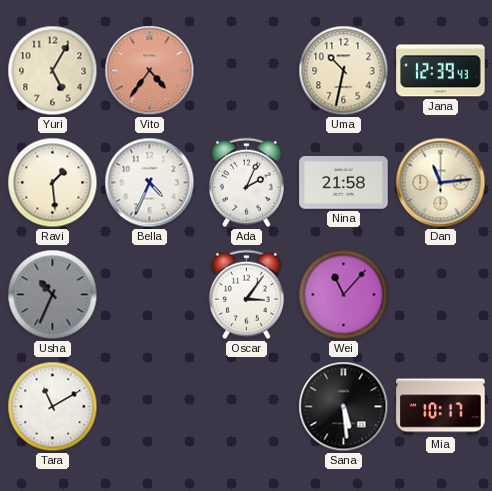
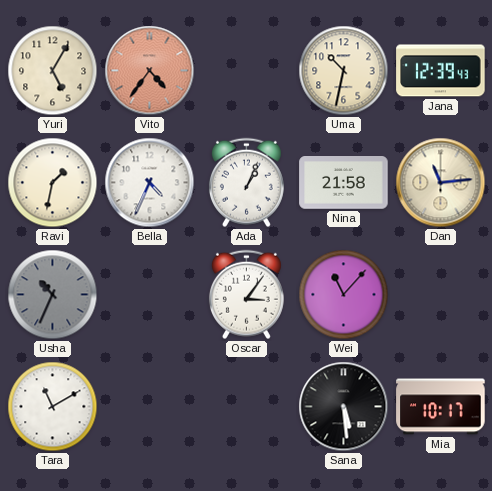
Ravi: 1:29 -> 1:32 (53, 183)
Ada: 2:04 -> 1:04 (246, 183)
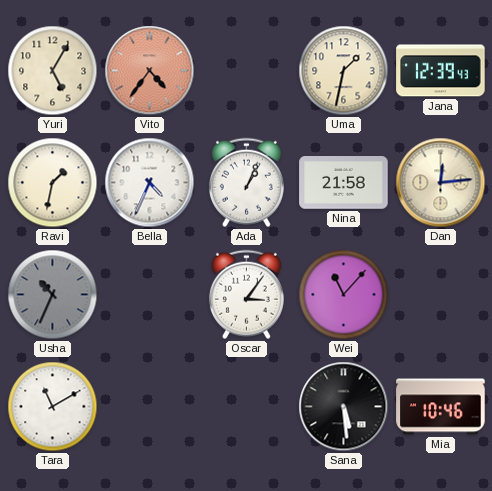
Uma: 10:32 -> 1:32 (344, 71)
Dan: 11:14 -> 12:14 (441, 183)
Mia: 10:17 -> 10:46 (441, 407)
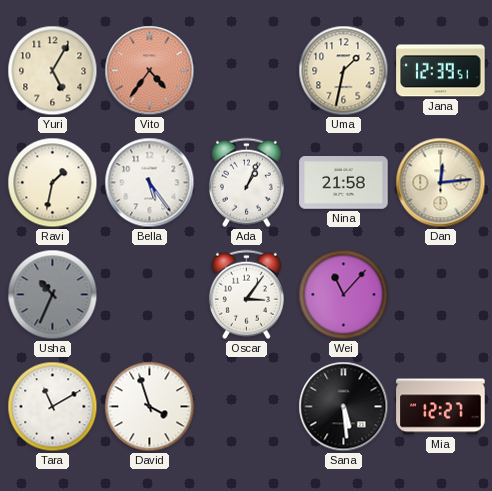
Jana: 12:39:43 -> 12:39:51 (441, 71)
Bella: 4:34 -> 5:24 (150, 183)
David: none -> 3:57 (150, 407)
Mia: 10:46 -> 12:27 (441, 407)
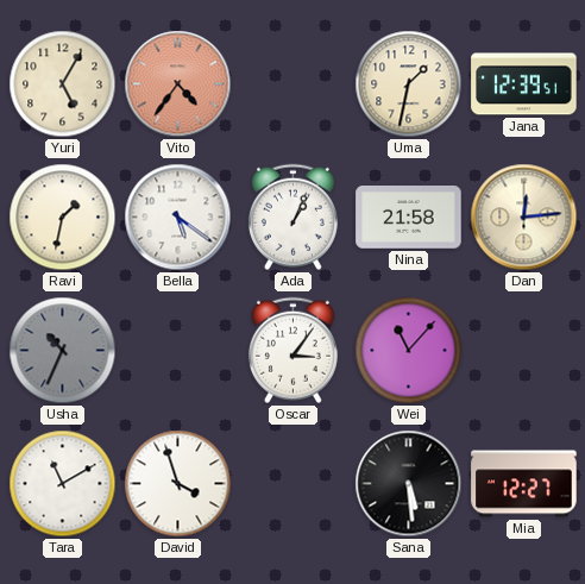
Bella: 5:24 -> 5:21 (178, 218)
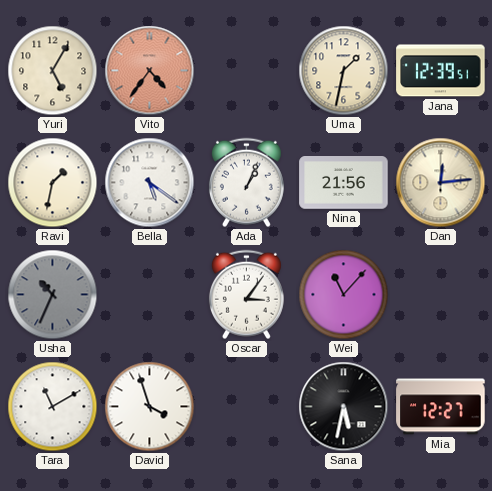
Nina: 21:58 -> 21:56 (344, 183)
Sana: 5:29 -> 5:32 (344, 407)
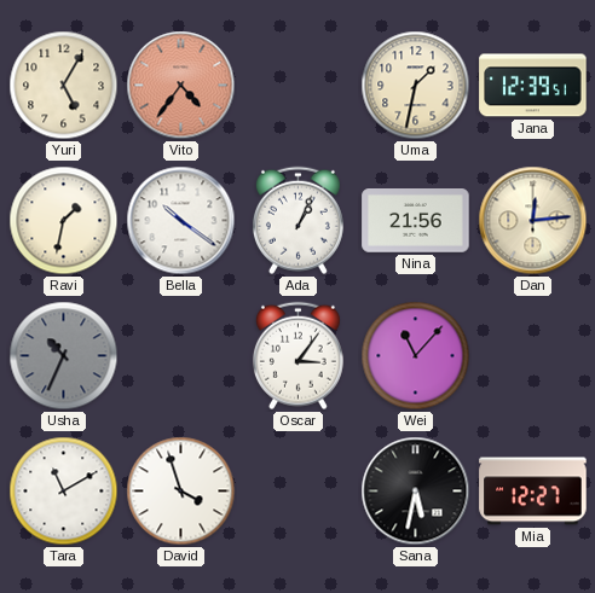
Bella: 5:21 -> 10:21 (181, 221)
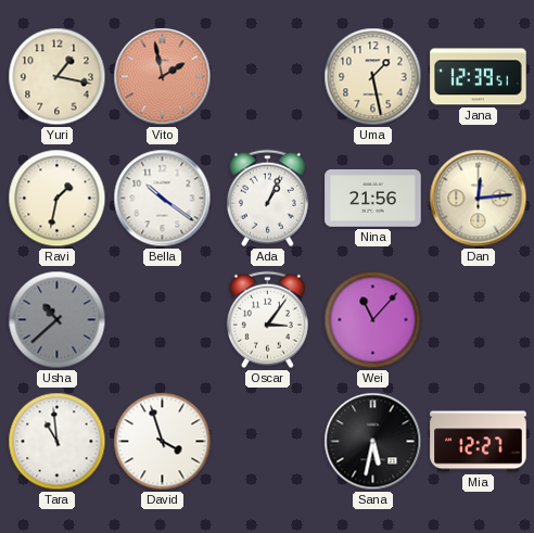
Yuri: 5:05 -> 1:17 (58, 77)
Vito: 4:36 -> 1:58 (163, 77)
Uma: 1:32 -> 1:28 (373, 77)
Usha: 10:34 -> 10:38 (58, 320)
Tara: 11:10 -> 10:59 (58, 442)
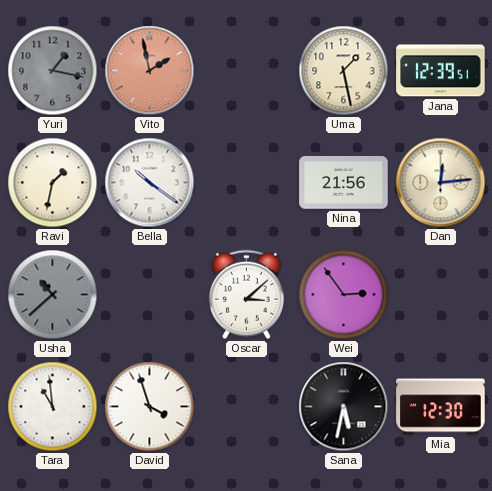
Yuri dial: cream -> grey (53, 71)
Ada: 1:04 -> none (267, 199)
Oscar: 3:06 -> 3:08 (246, 295)
Wei: 11:07 -> 2:54 (344, 295)
Mia: 12:27 -> 12:30 (441, 407)
